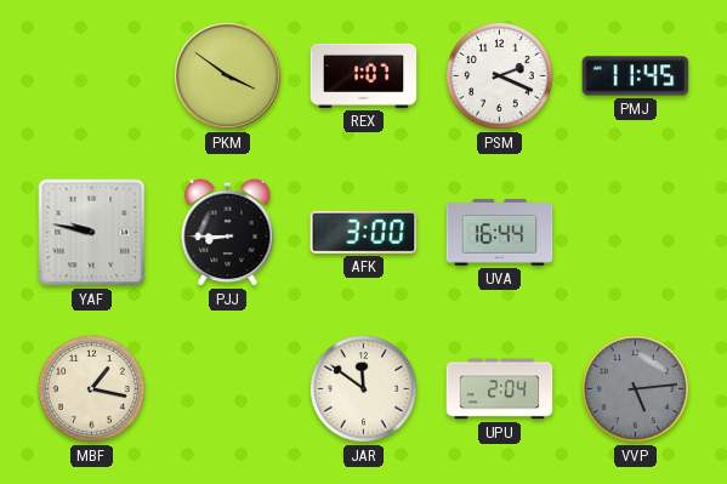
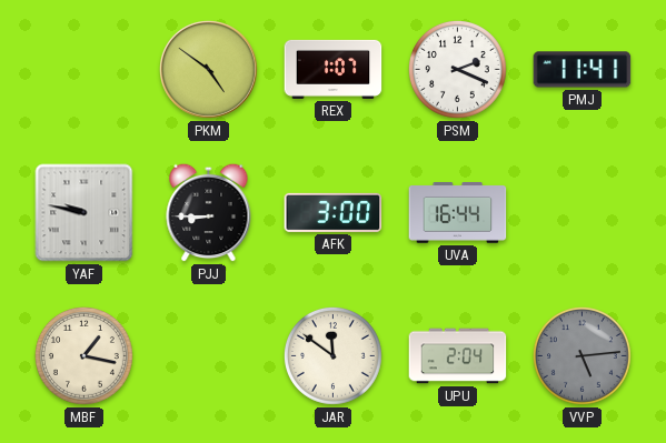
PKM: 3:51 -> 4:51 (209, 70)
PMJ: 11:45 -> 11:41 (583, 70)
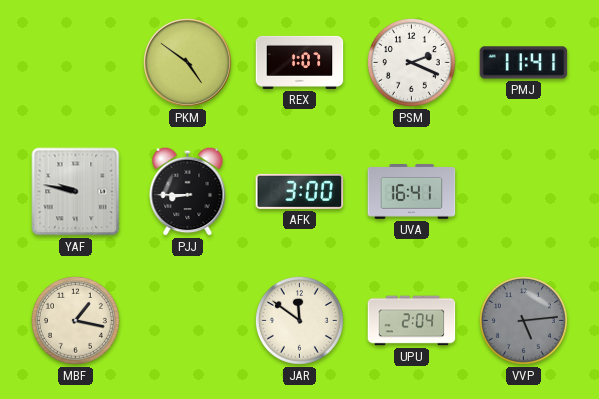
UVA: 16:44 -> 16:41 (412, 192)
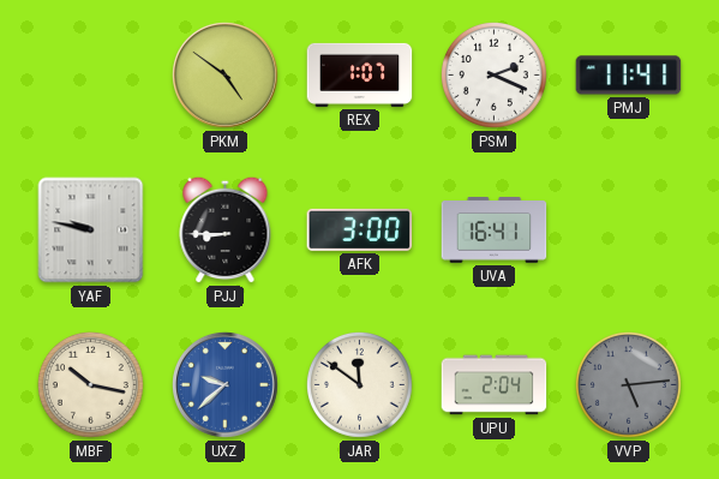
MBF: 1:17 -> 10:17 (90, 384)
UXZ: none -> 9:38 (226, 385)
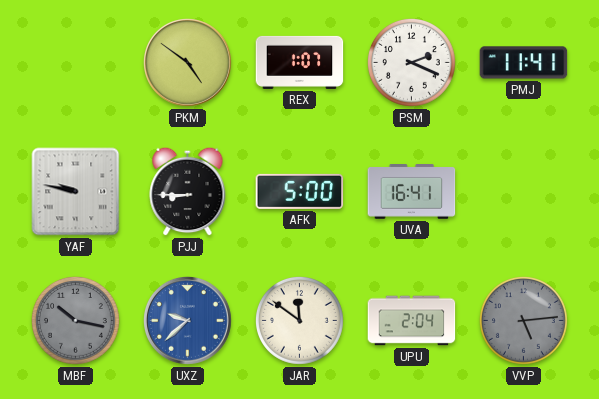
AFK: 3:00 -> 5:00 (300, 191)
MBF dial: cream -> grey (75, 320)
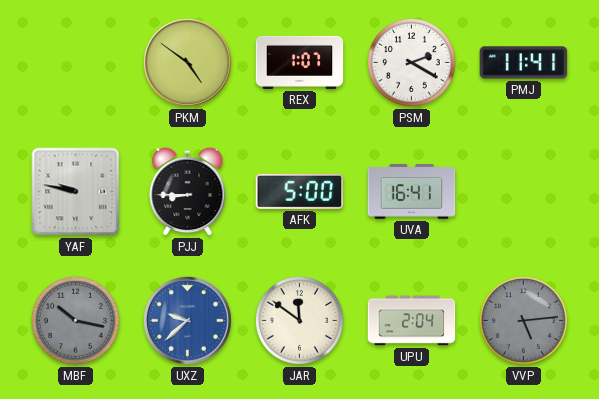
PSM: 2:19 -> 2:20 (411, 62)
